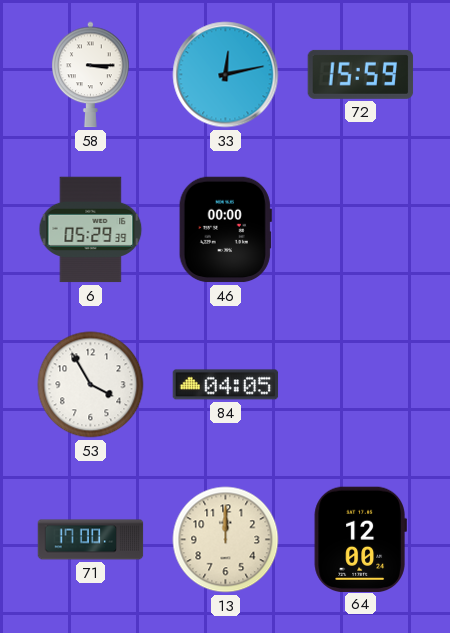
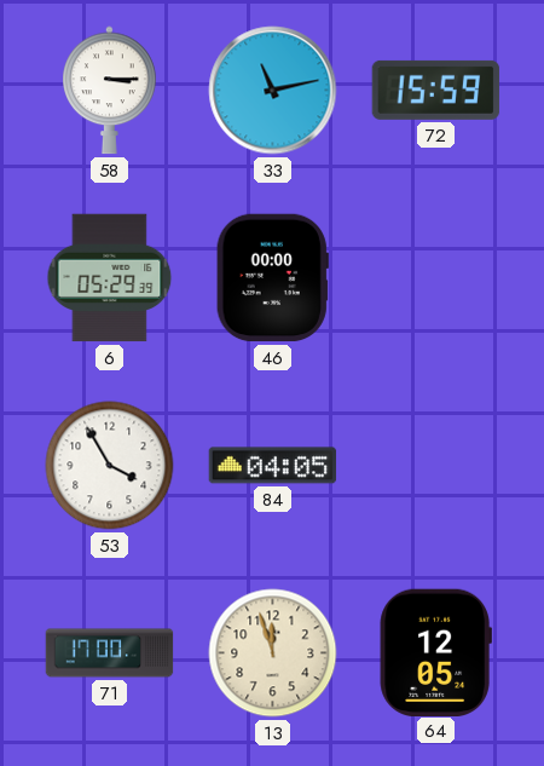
33: 12:13 -> 11:13 (273, 91)
13: 12:00 -> 11:57 (273, 653)
64: 12:00 -> 12:05 (435, 652)
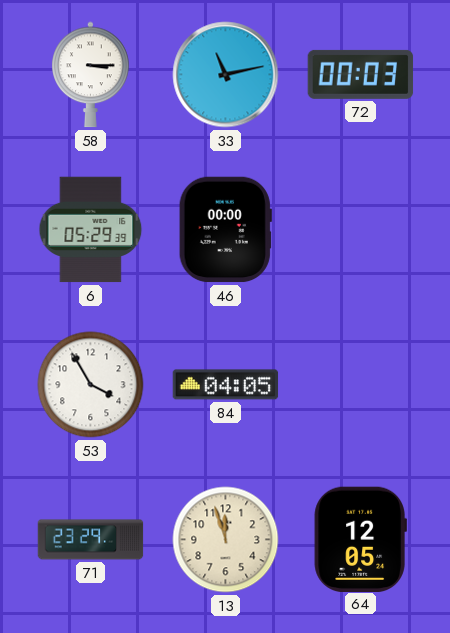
72: 15:59 -> 00:03 (361, 74)
71: 17:00 -> 23:29 (91, 540)
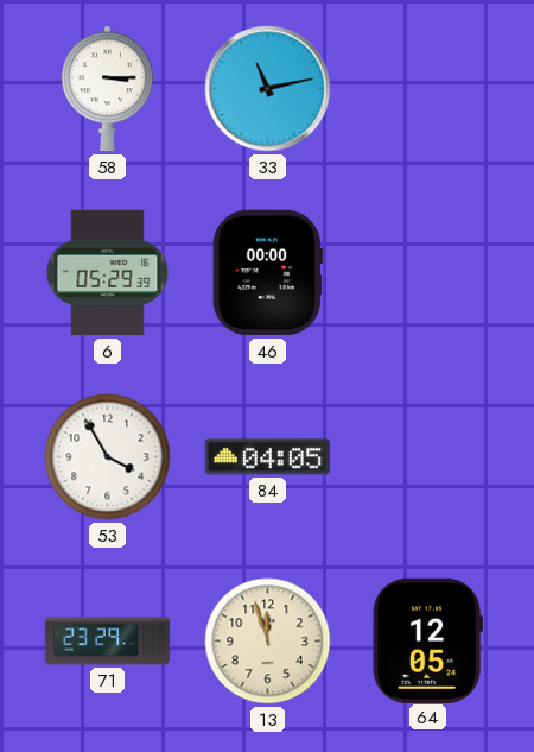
72: 00:03 -> none (361, 74)
